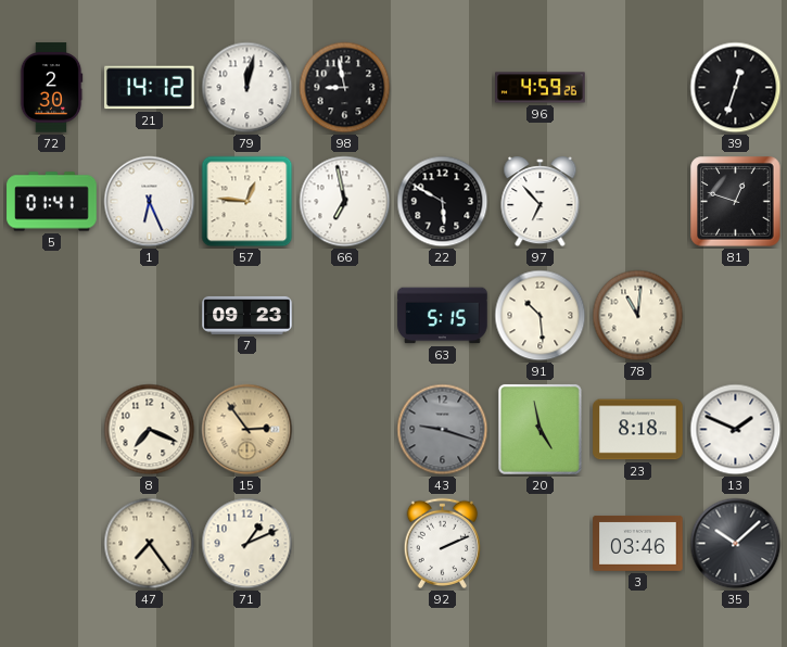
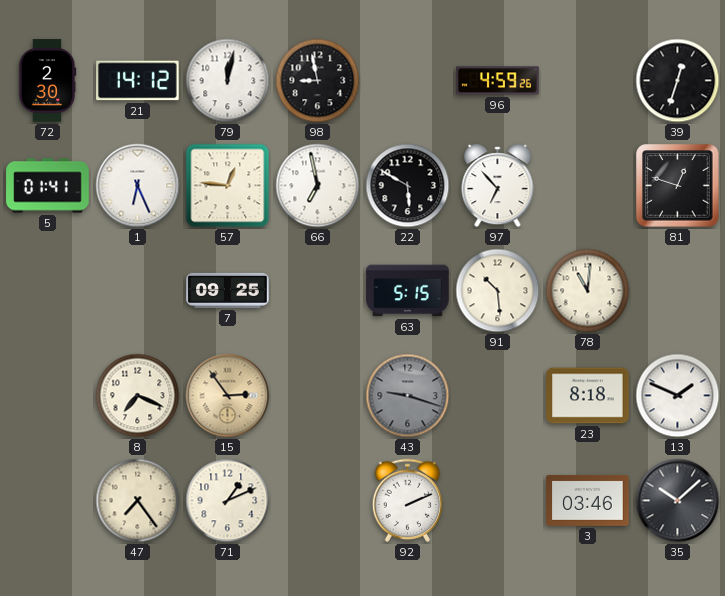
7: 09:23 -> 09:25 (228, 290)
20: 4:58 -> none (540, 429)
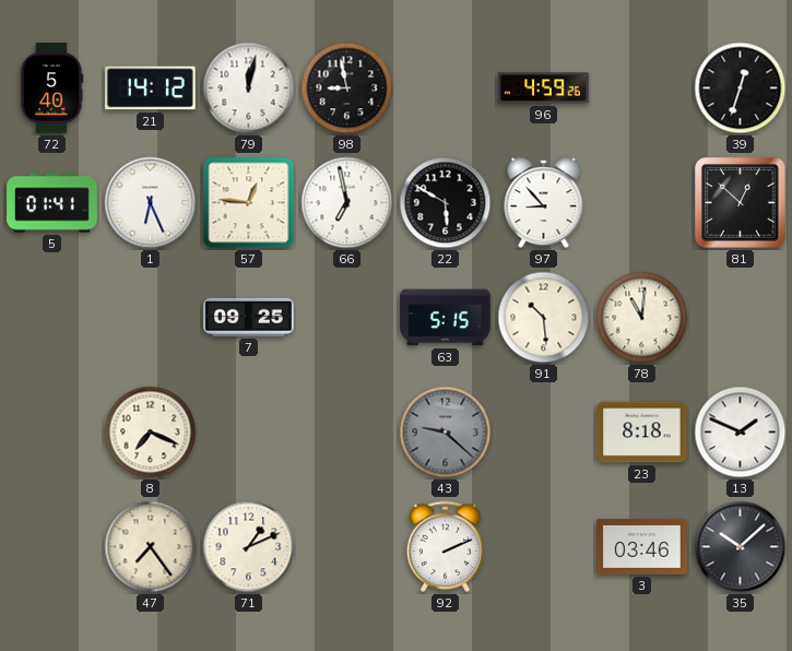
72: 2:30 -> 5:40 (51, 88)
97: 6:53 -> 8:53 (544, 204)
81: 12:48 -> 12:52 (741, 203)
15: 2:54 -> none (228, 396)
43: 9:18 -> 9:22 (446, 433)
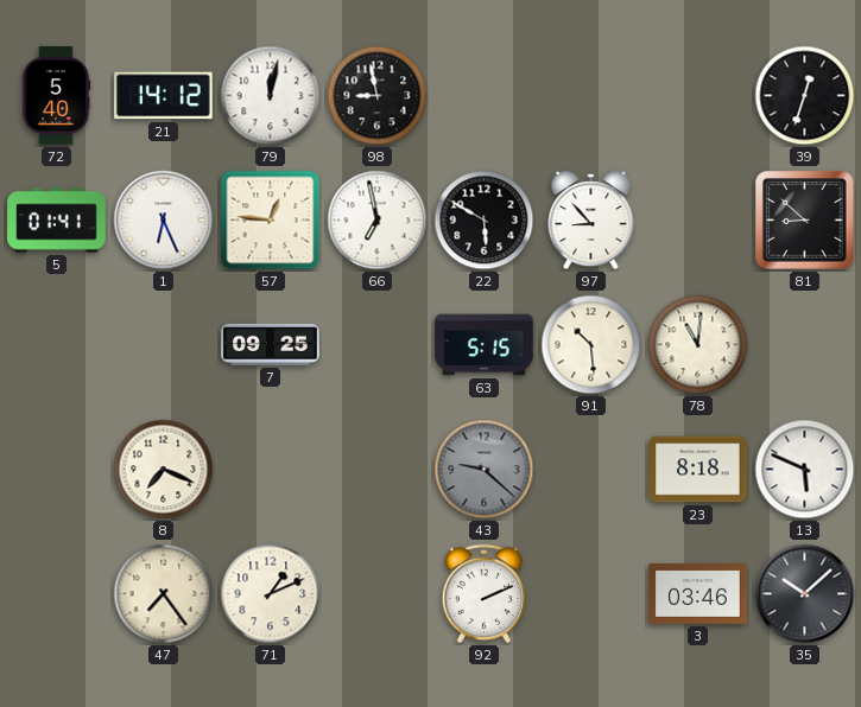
96: 4:59 -> none (544, 88)
81: 12:52 -> 8:52 (805, 221)
13: 1:49 -> 5:49 (805, 470)
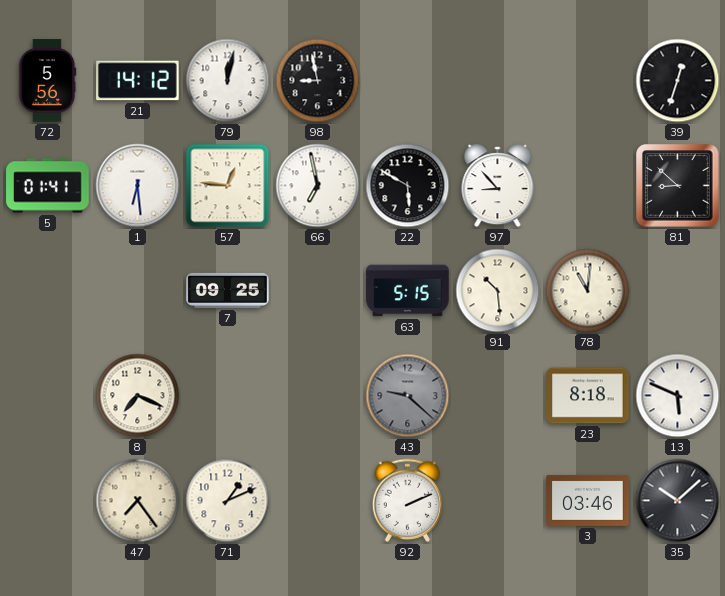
72: 5:40 -> 5:56 (47, 81)
1: 6:26 -> 6:29 (138, 186)
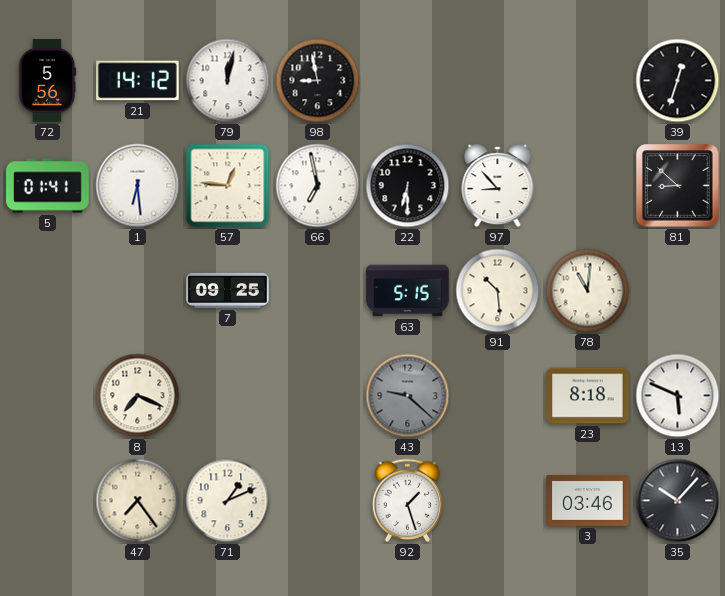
22: 5:50 -> 6:30 (408, 186)
92: 2:11 -> 1:27 (407, 500)
35: 10:08 -> 10:07 (678, 501)
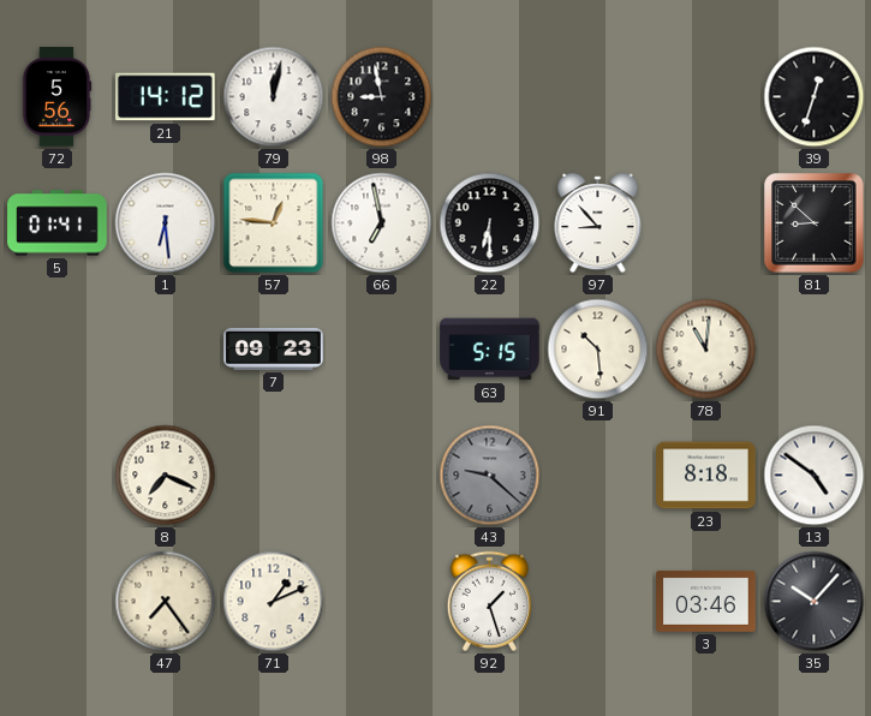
7: 09:25 -> 09:23 (274, 348)
13: 5:49 -> 4:51 (815, 476)
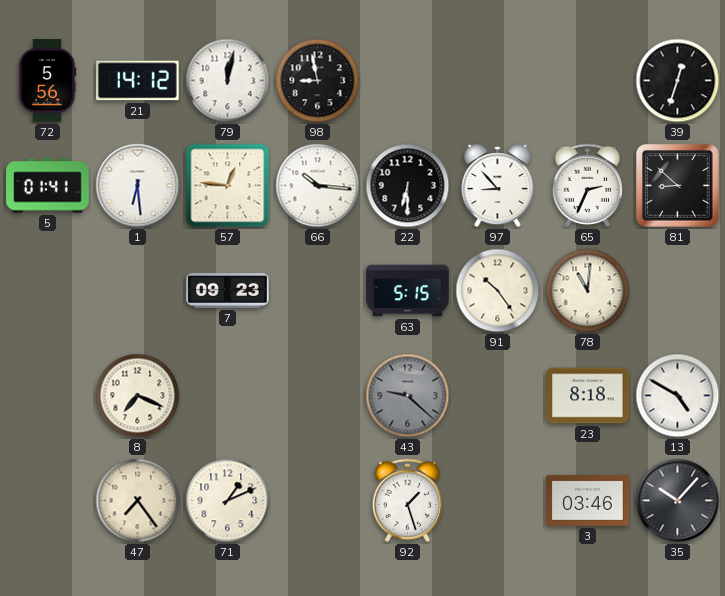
66: 6:58 -> 10:16 (318, 186)
65: none -> 2:34 (587, 185)
91: 10:29 -> 10:24 (498, 291)
13: 4:51 -> 4:50 (678, 396)
